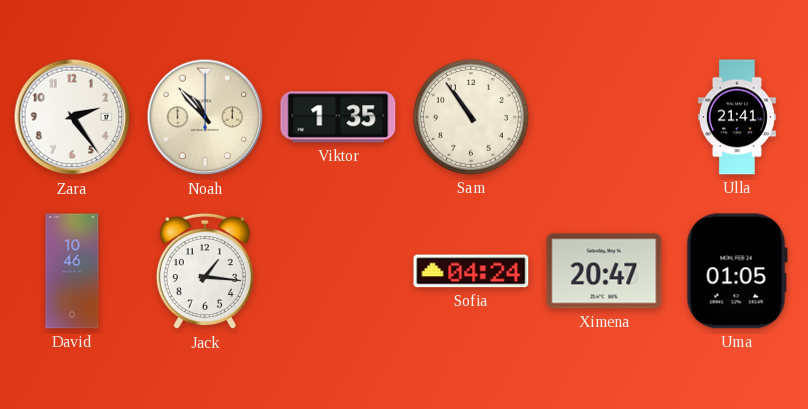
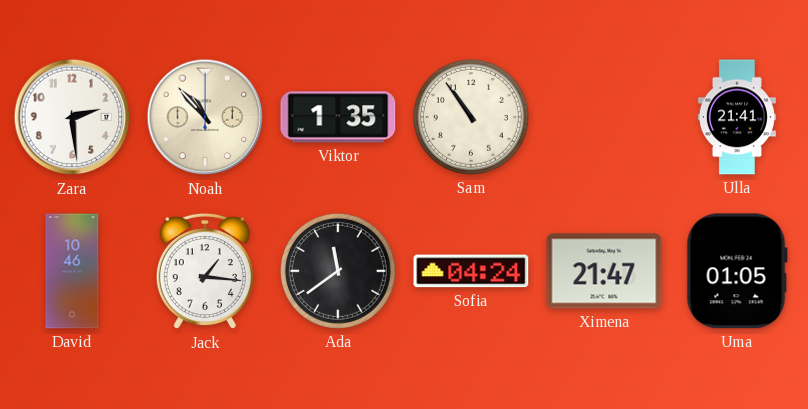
Zara: 2:24 -> 2:29 (72, 117)
Ada: none -> 11:39 (338, 271)
Ximena: 20:47 -> 21:47 (604, 271)
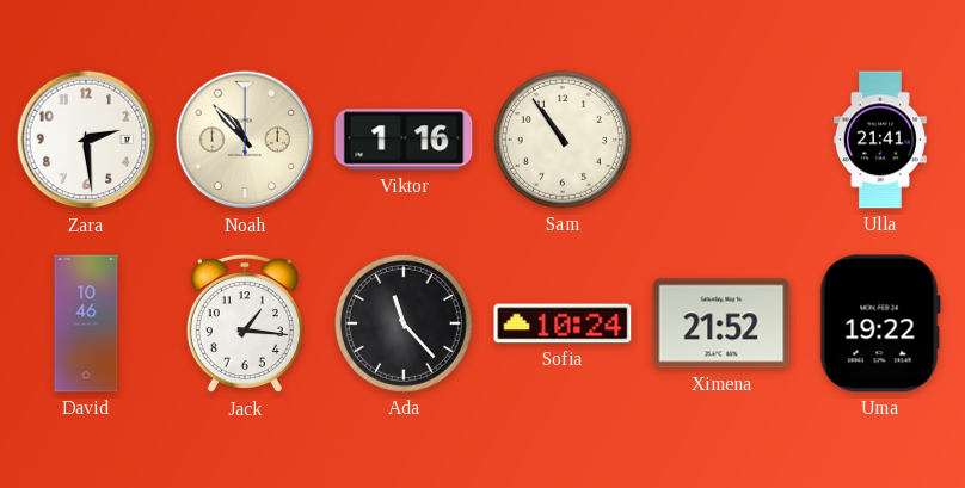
Viktor: 1:35 -> 1:16 (404, 140)
Ada: 11:39 -> 11:23 (404, 323)
Sofia: 04:24 -> 10:24 (563, 323)
Ximena: 21:47 -> 21:52 (721, 323)
Uma: 01:05 -> 19:22 (880, 323)
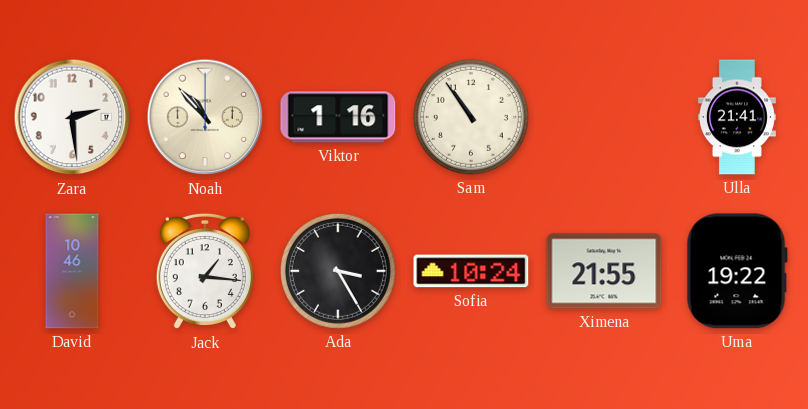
Ada: 11:23 -> 3:25 (338, 271)
Ximena: 21:52 -> 21:55 (604, 271)
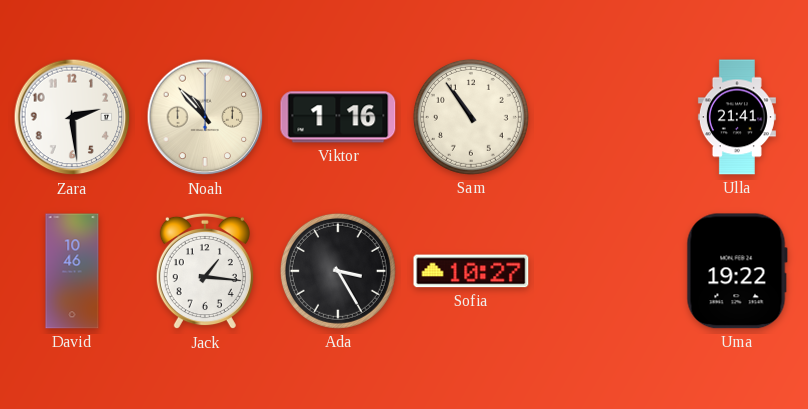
Sofia: 10:24 -> 10:27 (471, 271)
Ximena: 21:55 -> none (604, 271)
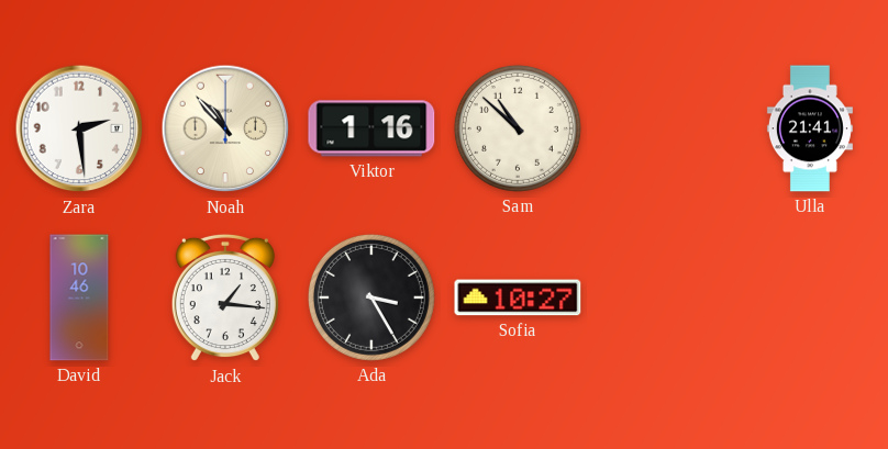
Sam: 10:54 -> 10:52 (518, 128)
Uma: 19:22 -> none (737, 271)
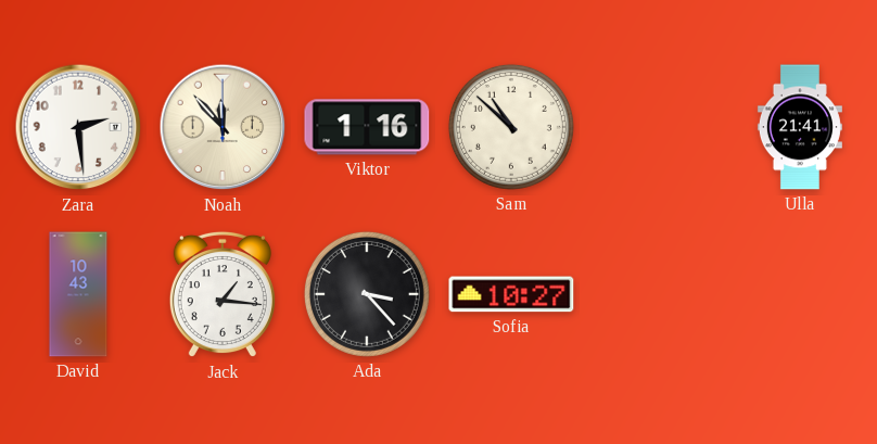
Noah: 10:53 -> 11:53 (223, 127)
David: 10:46 -> 10:43 (78, 294)
Ada: 3:25 -> 3:23 (367, 294)
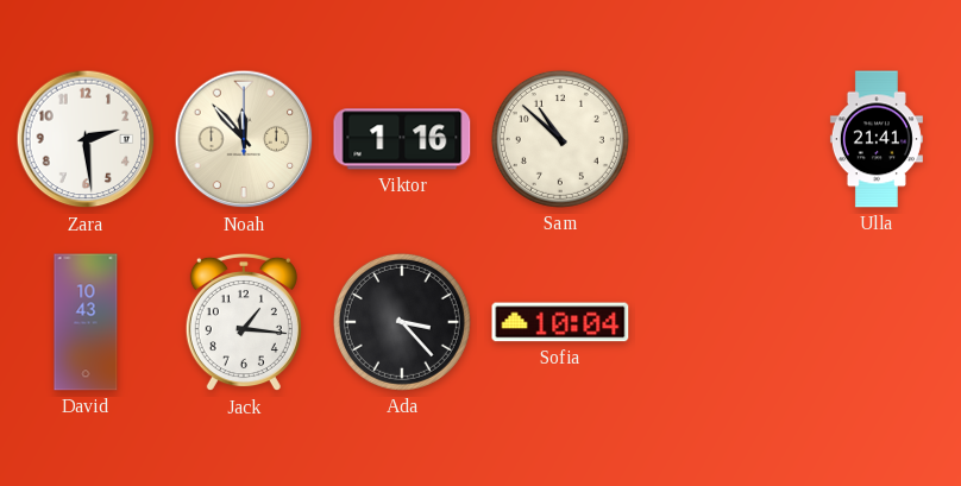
Sofia: 10:27 -> 10:04 (560, 322)
